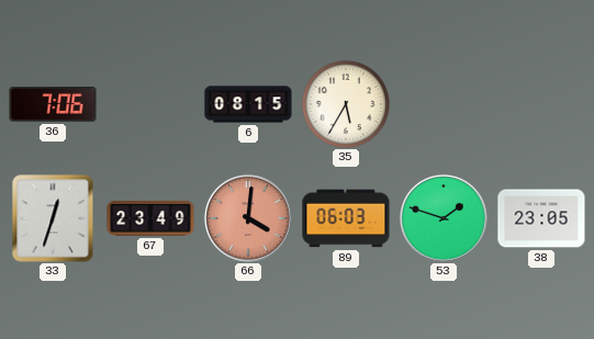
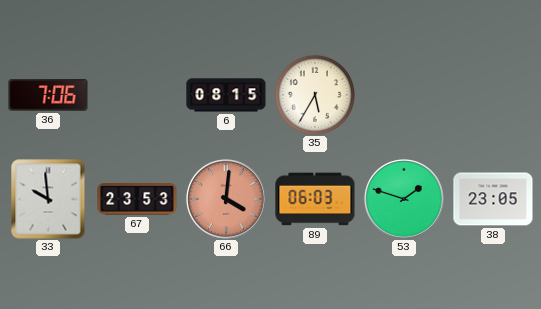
33: 12:33 -> 9:59 (48, 199)
67: 23:49 -> 23:53 (137, 199)
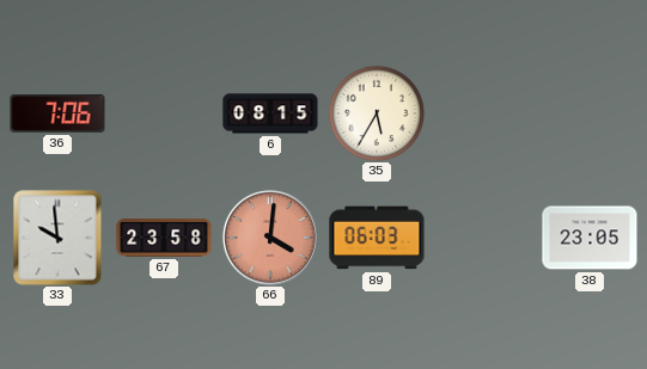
67: 23:53 -> 23:58 (164, 238)
53: 1:48 -> none (404, 199)
